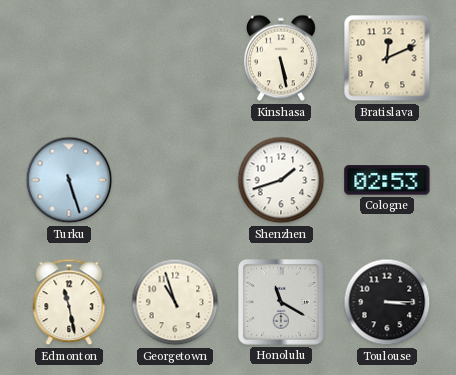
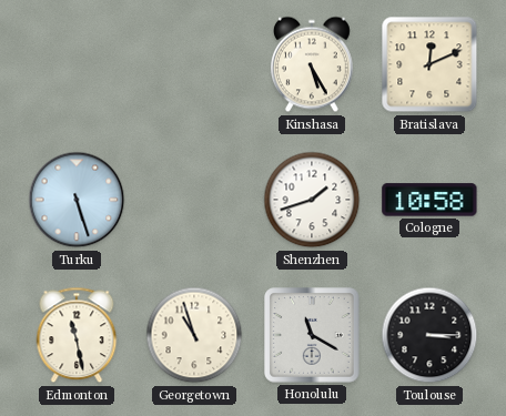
Kinshasa: 5:28 -> 5:25 (312, 64)
Cologne: 02:53 -> 10:58 (429, 200)
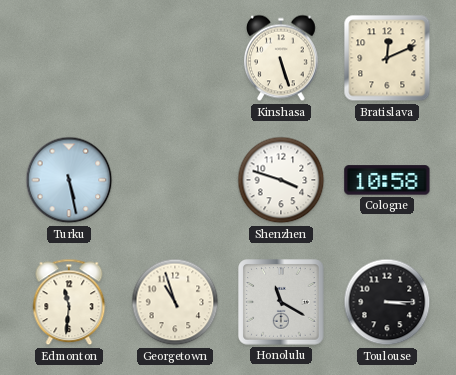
Kinshasa: 5:25 -> 5:27 (281, 58)
Turku: 5:27 -> 5:28 (69, 180)
Shenzhen: 1:42 -> 3:48 (281, 180)
Edmonton: 11:28 -> 11:31 (69, 302)
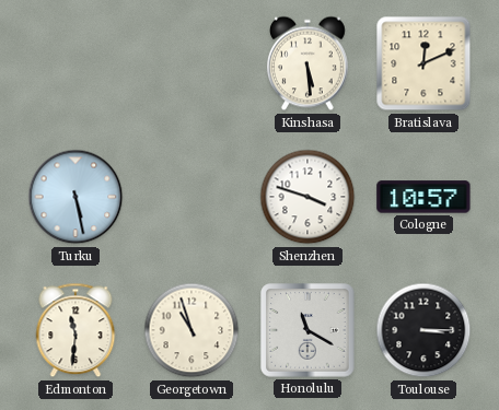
Kinshasa: 5:27 -> 5:29 (307, 63)
Cologne: 10:58 -> 10:57 (423, 197)
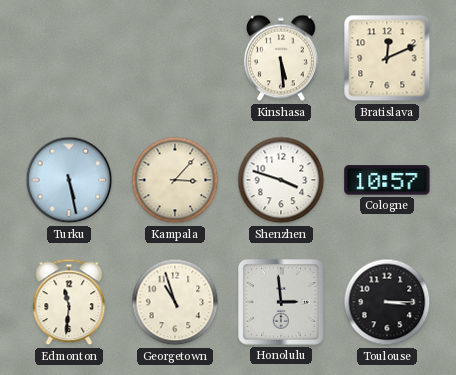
Kampala: none -> 3:07 (175, 180)
Honolulu: 11:20 -> 2:59 (281, 302)
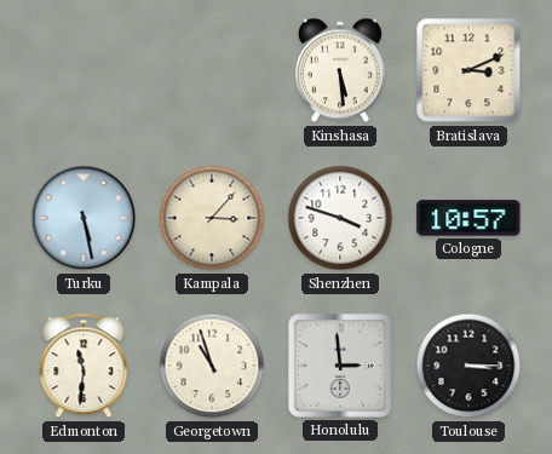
Bratislava: 12:11 -> 3:11 (468, 70)
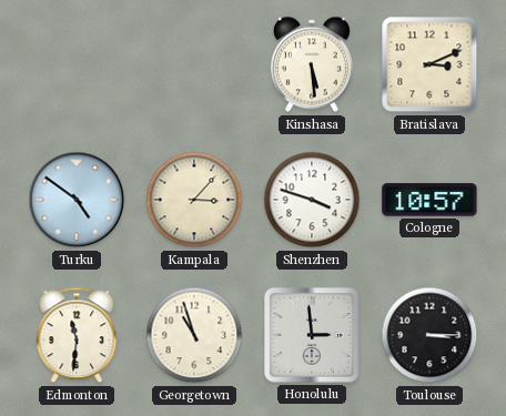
Turku: 5:28 -> 4:51 (77, 200)
